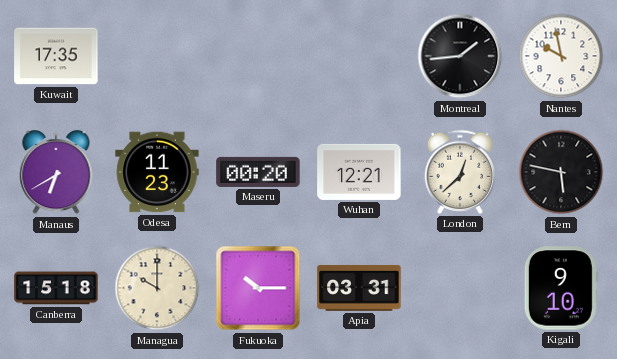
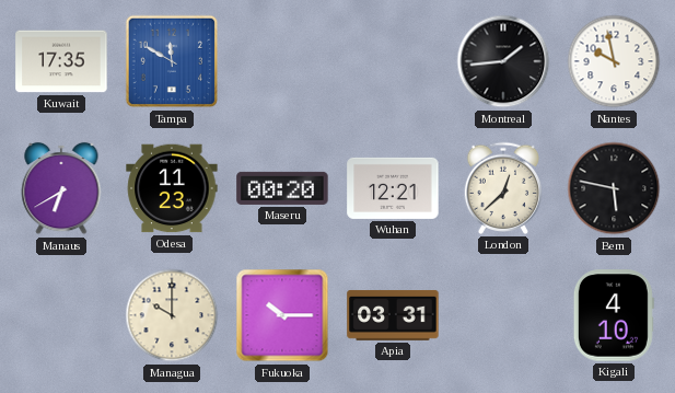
Tampa: none -> 11:50 (172, 61)
Canberra: 15:18 -> none (56, 288)
Kigali: 9:10 -> 4:10 (614, 315)
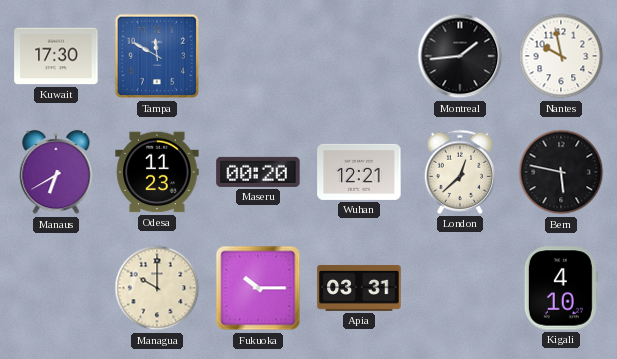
Kuwait: 17:35 -> 17:30 (56, 56)
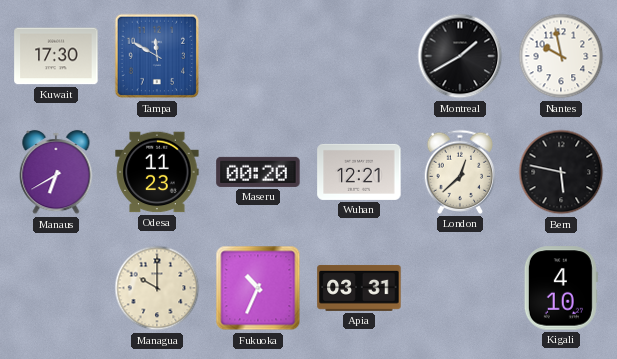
Montreal: 1:44 -> 1:40 (460, 56)
Fukuoka: 10:15 -> 10:34 (258, 288)
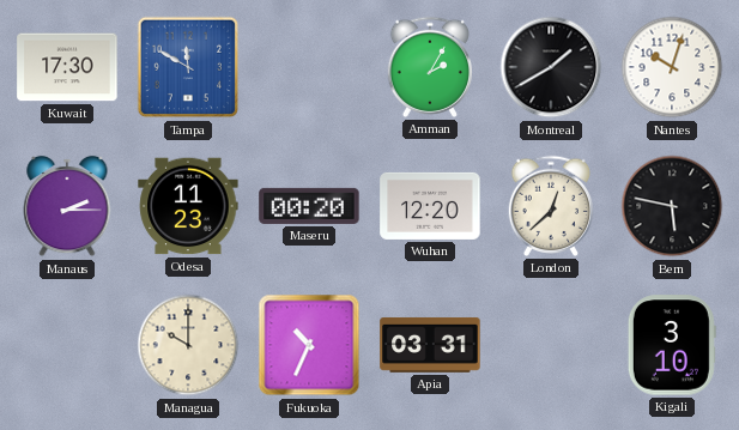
Amman: none -> 2:05 (430, 67)
Nantes: 9:58 -> 10:03 (672, 67)
Manaus: 6:40 -> 2:15 (67, 206)
Wuhan: 12:21 -> 12:20 (430, 206)
Kigali: 4:10 -> 3:10 (672, 345)
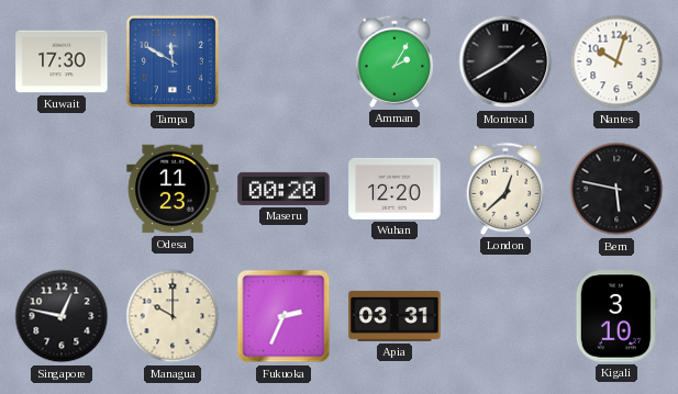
Manaus: 2:15 -> none (67, 206)
Singapore: none -> 12:47 (62, 316)
Fukuoka: 10:34 -> 2:34 (284, 316)
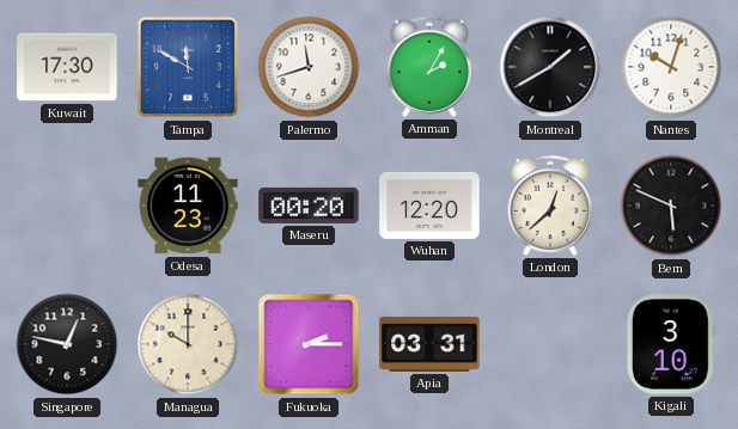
Palermo: none -> 11:42 (309, 67)
Bern: 5:47 -> 5:49 (671, 206)
Fukuoka: 2:34 -> 2:15 (309, 344)
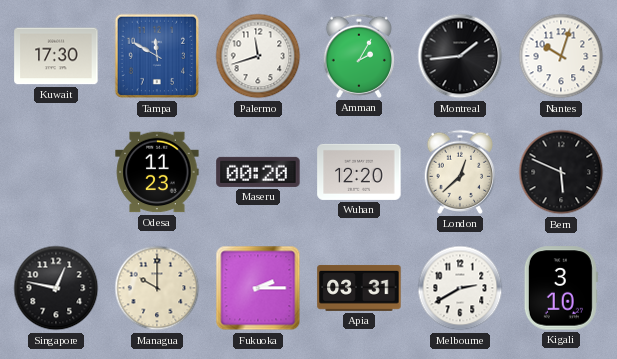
Montreal: 1:40 -> 1:44 (460, 56)
Melbourne: none -> 2:40 (460, 288)
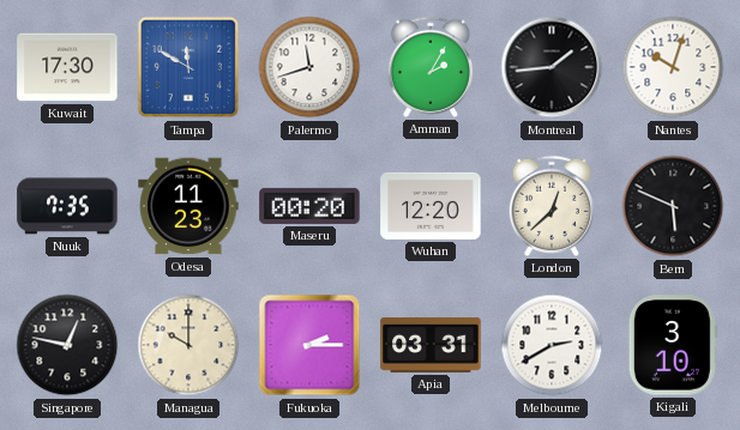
Nuuk: none -> 7:35 (67, 206)
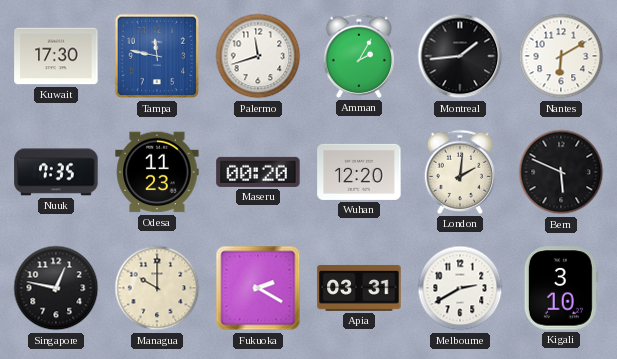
Tampa: 11:50 -> 11:47 (157, 56)
Nantes: 10:03 -> 6:10 (561, 56)
London: 12:38 -> 2:01 (460, 172)
Fukuoka: 2:15 -> 2:20 (258, 288)
